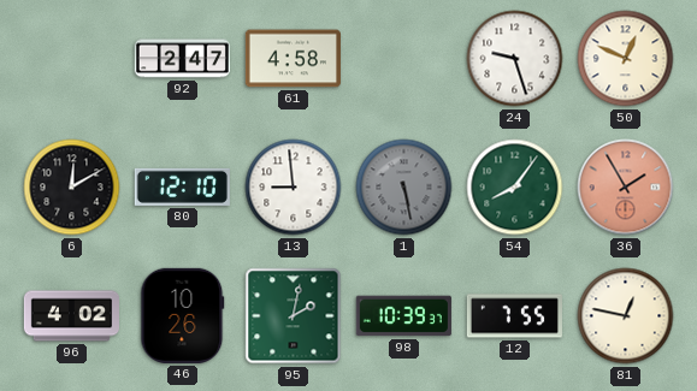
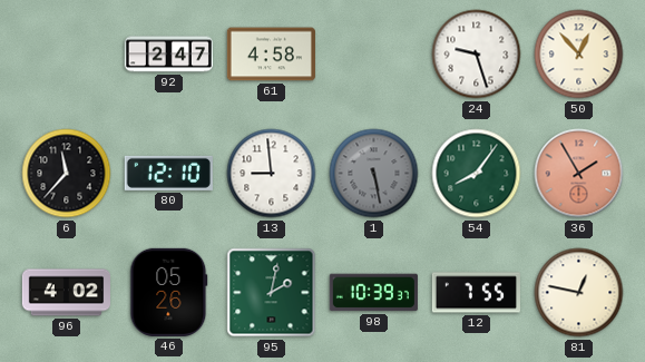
50: 12:49 -> 12:53 (579, 55)
6: 12:10 -> 11:37 (67, 174)
46: 10:26 -> 05:26 (169, 292)
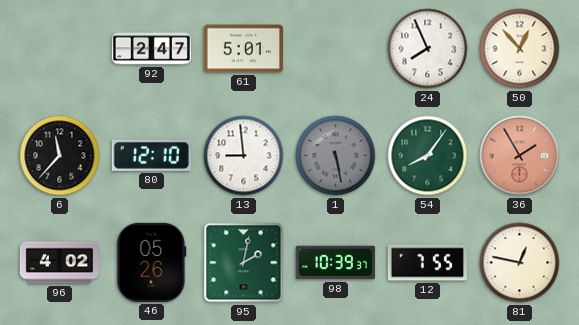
61: 4:58 -> 5:01 (243, 49)
24: 9:27 -> 7:56 (428, 49)
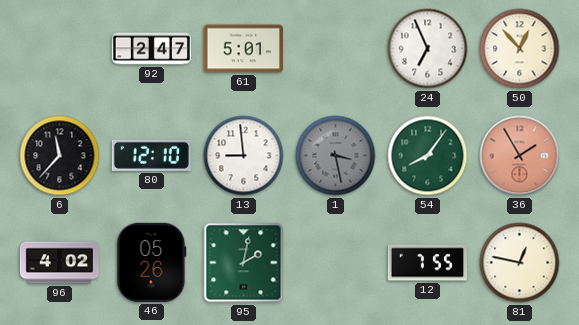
24: 7:56 -> 6:56 (428, 49)
1: 5:28 -> 3:28 (336, 156)
98: 10:39 -> none (335, 263)
